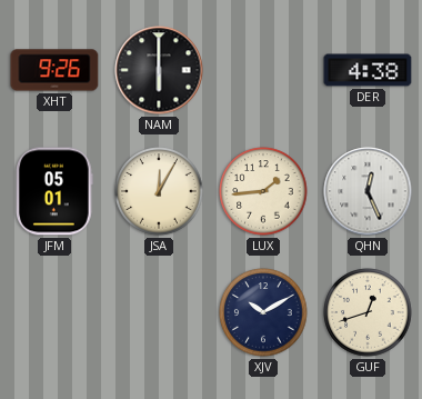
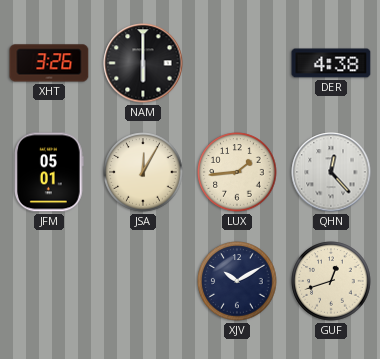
XHT: 9:26 -> 3:26 (49, 63)
QHN: 12:26 -> 12:23 (331, 172)
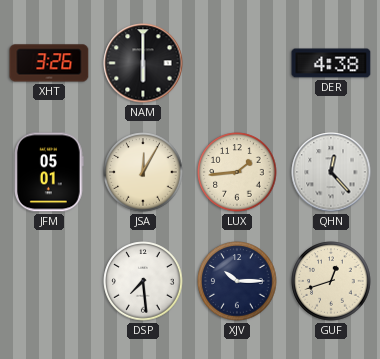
DSP: none -> 7:29 (143, 281)
XJV: 10:10 -> 10:15 (237, 281)
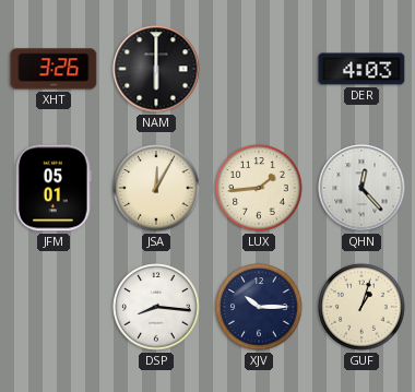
DER: 4:38 -> 4:03 (361, 69)
DSP: 7:29 -> 8:16 (156, 307)
GUF: 12:42 -> 1:03 (361, 307)
